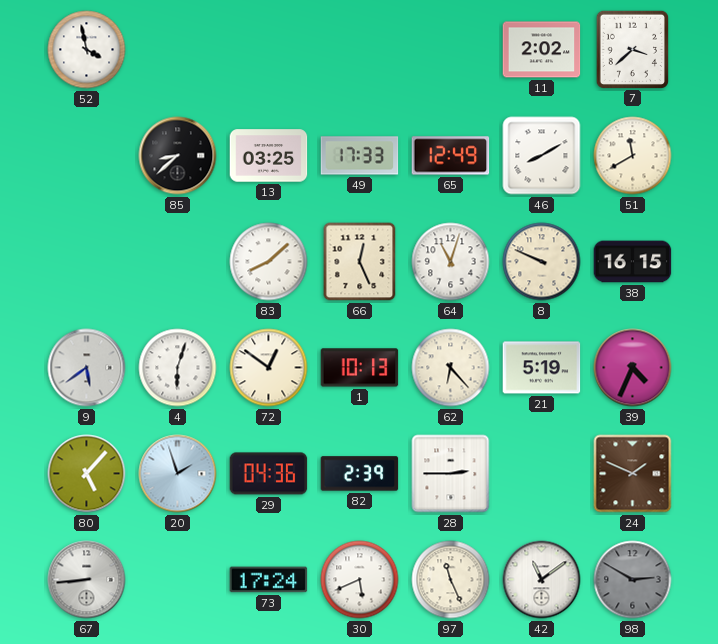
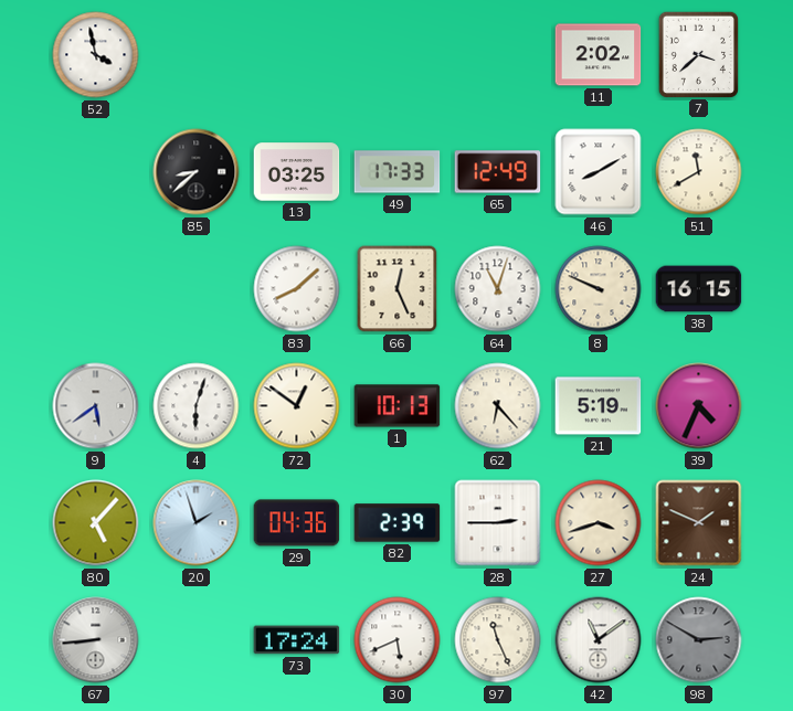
27: none -> 3:42 (599, 523)
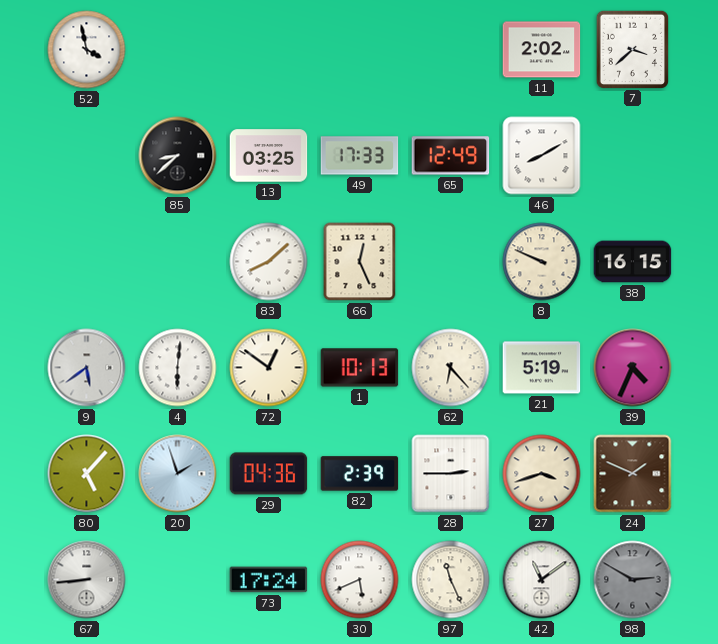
51: 11:40 -> none (699, 172)
64: 11:03 -> none (498, 289)
4: 6:03 -> 6:01 (178, 368)
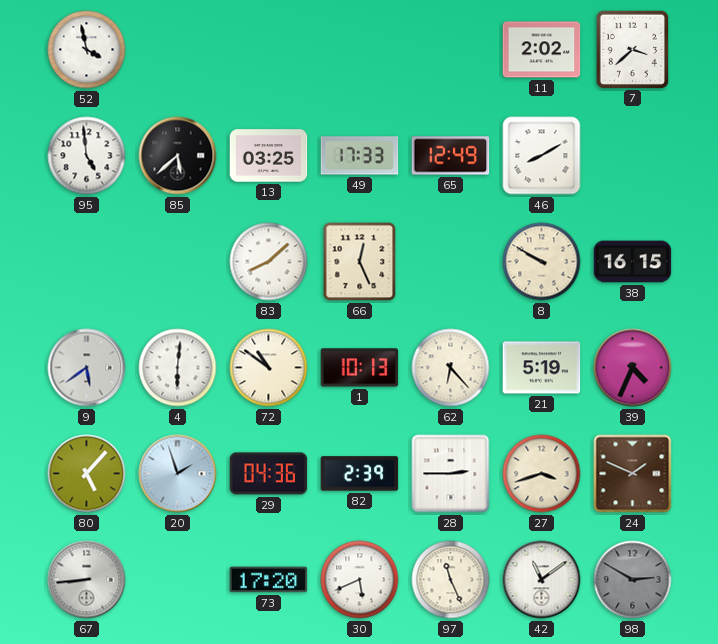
95: none -> 4:59 (87, 156)
85: 8:38 -> 5:38 (178, 156)
8: 9:49 -> 9:50 (542, 262)
72: 12:51 -> 10:51 (269, 368)
73: 17:24 -> 17:20 (269, 580)
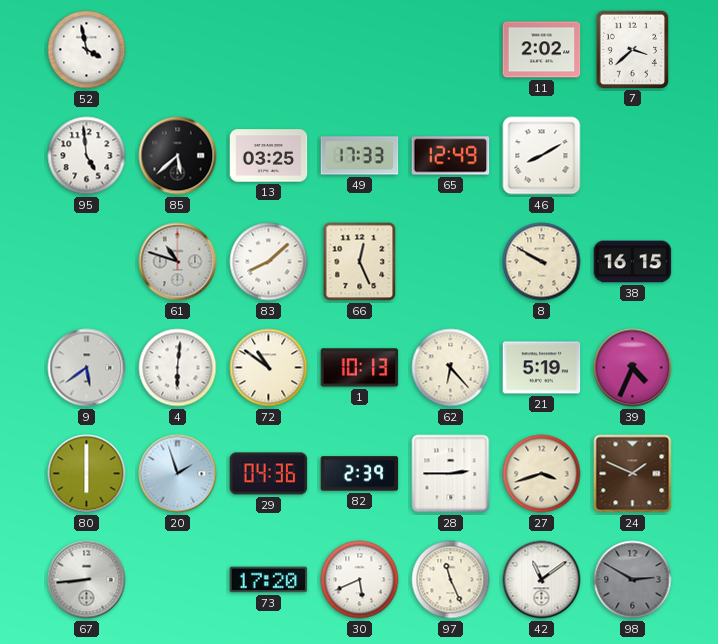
61: none -> 10:48 (178, 262)
80: 5:07 -> 6:00 (87, 474)
